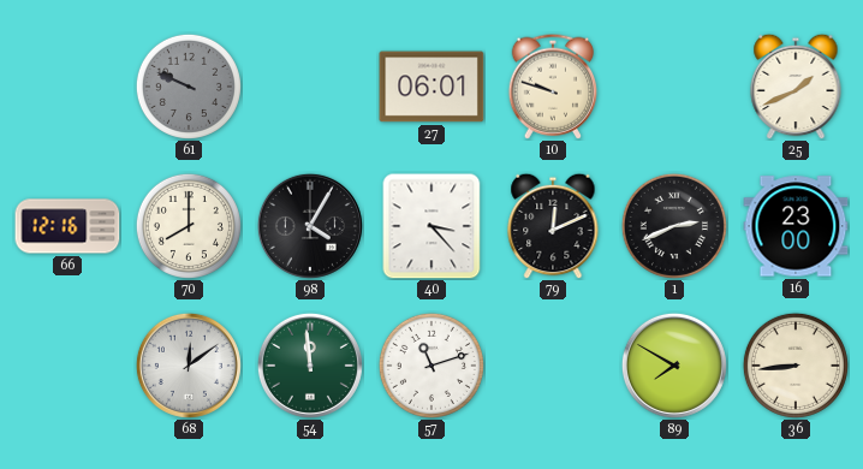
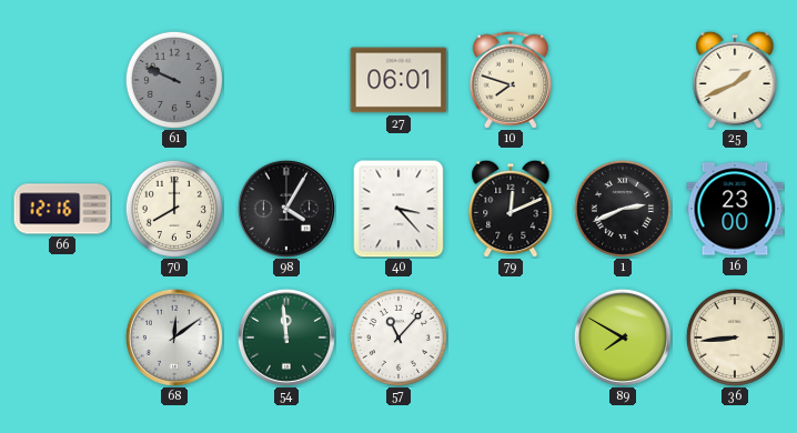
10: 9:48 -> 7:48 (511, 80)
57: 11:12 -> 11:07 (398, 338)
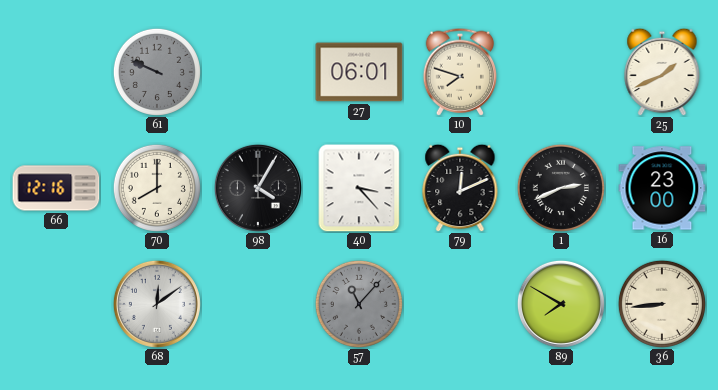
54: 11:59 -> none (286, 338)
57 dial: white -> grey (359, 304)
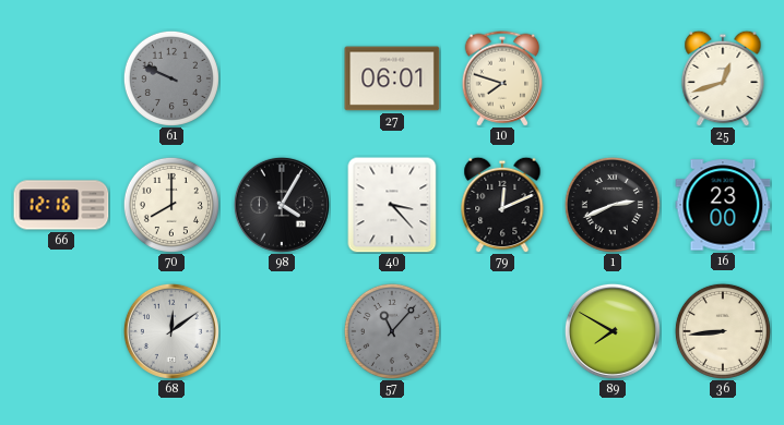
25: 1:41 -> 12:42 (723, 78)
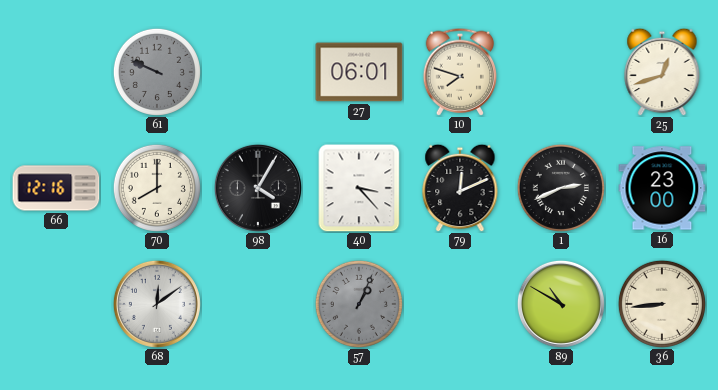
57: 11:07 -> 1:04 (359, 304)
89: 7:50 -> 10:50 (561, 304)
